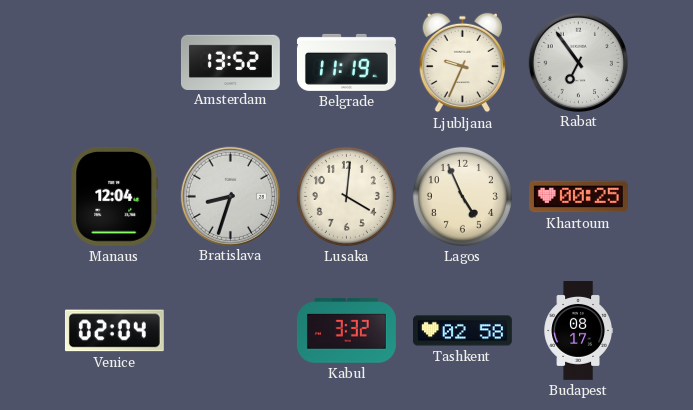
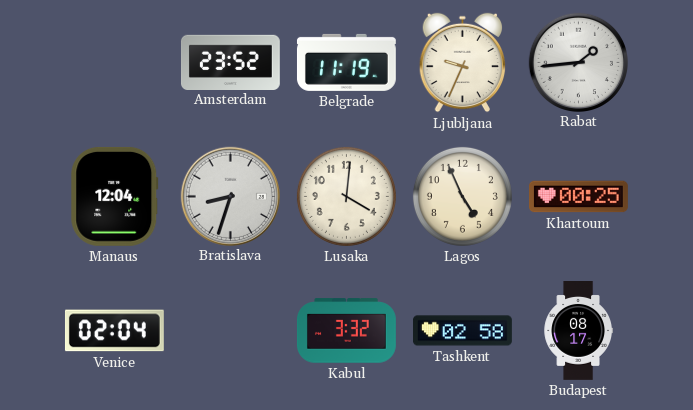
Amsterdam: 13:52 -> 23:52 (230, 62)
Rabat: 6:54 -> 1:44 (578, 62)
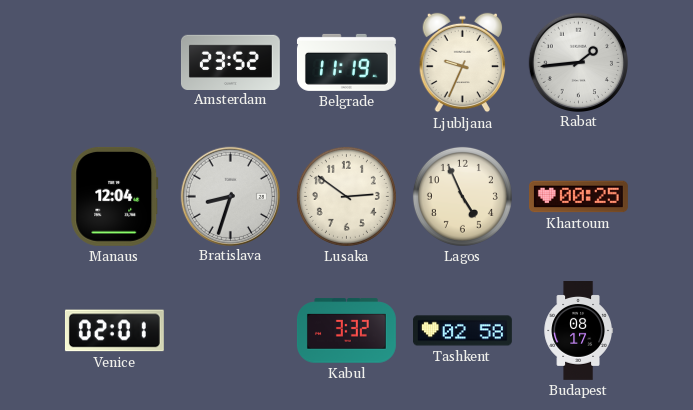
Lusaka: 4:01 -> 2:51 (346, 196)
Venice: 02:04 -> 02:01 (114, 331)
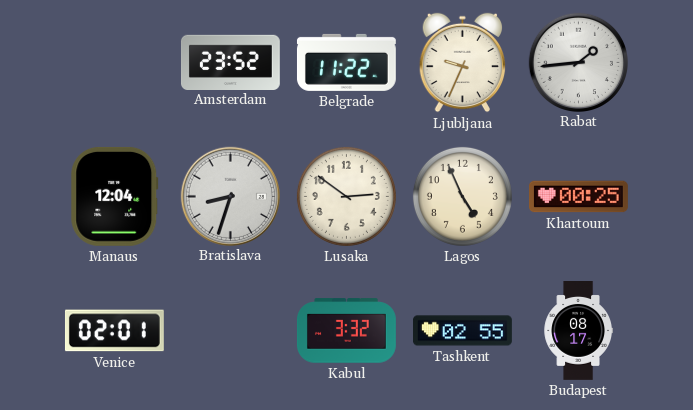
Belgrade: 11:19 -> 11:22 (346, 62)
Tashkent: 02:58 -> 02:55 (463, 331)
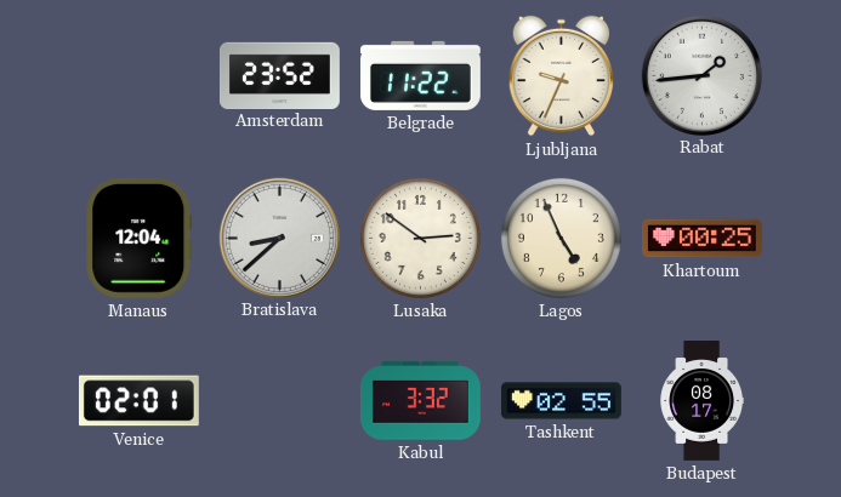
Bratislava: 8:33 -> 8:38 (279, 238)
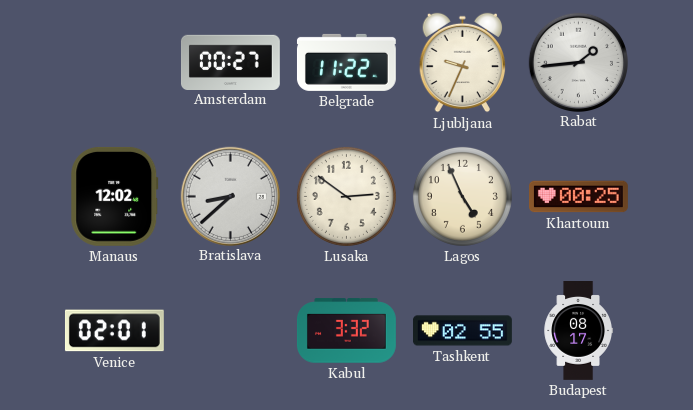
Amsterdam: 23:52 -> 00:27 (230, 62)
Manaus: 12:04 -> 12:02 (115, 196)
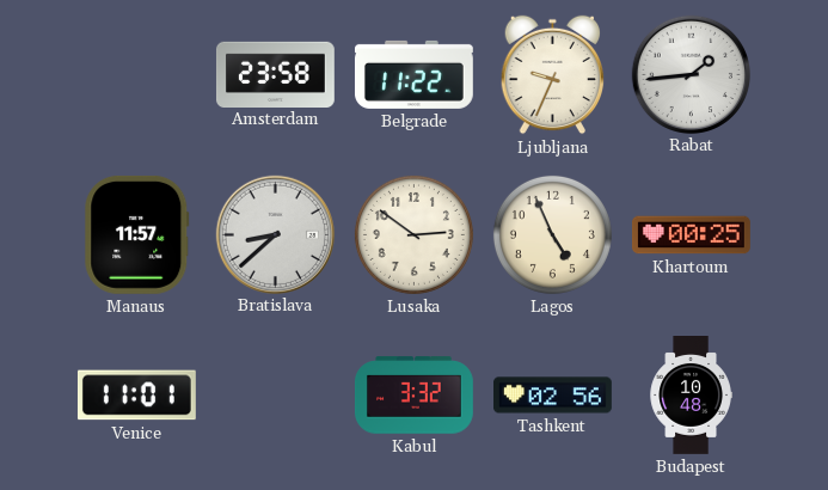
Amsterdam: 00:27 -> 23:58 (275, 74)
Manaus: 12:02 -> 11:57 (137, 234)
Venice: 02:01 -> 11:01 (136, 396)
Tashkent: 02:55 -> 02:56 (553, 396)
Budapest: 08:17 -> 10:48 (691, 396)
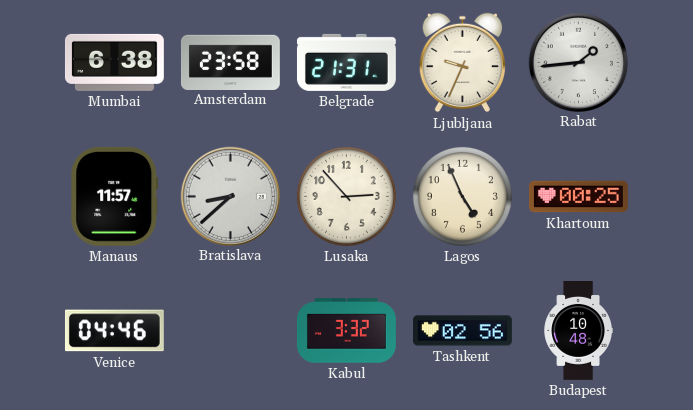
Mumbai: none -> 6:38 (114, 62)
Belgrade: 11:22 -> 21:31 (346, 62)
Lusaka: 2:51 -> 2:53 (346, 196)
Venice: 11:01 -> 04:46 (114, 331)
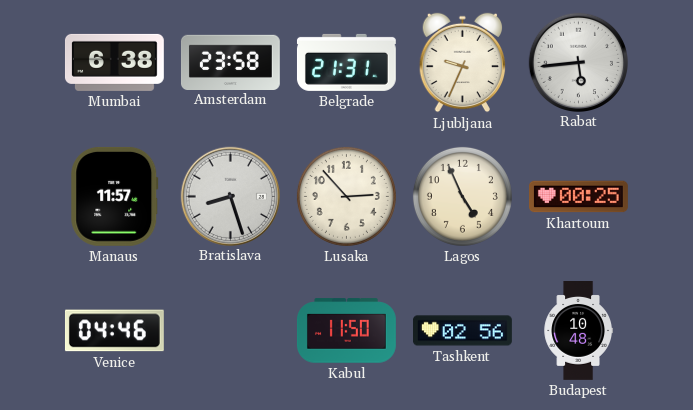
Rabat: 1:44 -> 5:44 (578, 62)
Bratislava: 8:38 -> 8:27 (230, 196)
Kabul: 3:32 -> 11:50 (347, 331)
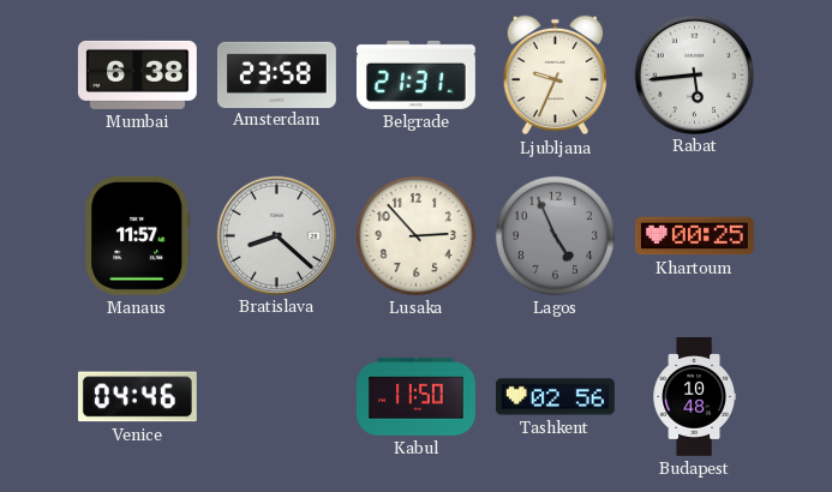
Bratislava: 8:27 -> 8:22 (276, 235)
Lagos dial: cream -> grey (555, 235)
